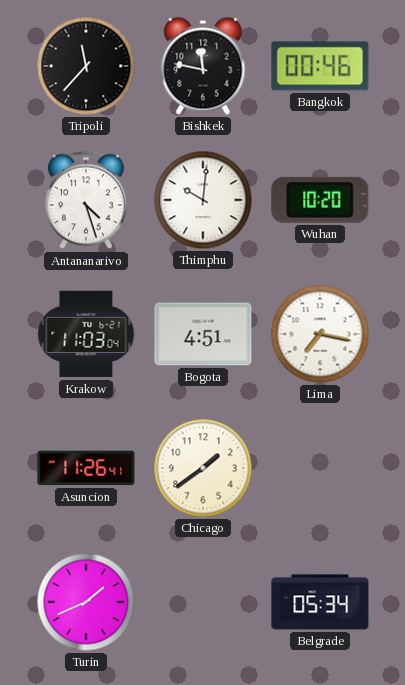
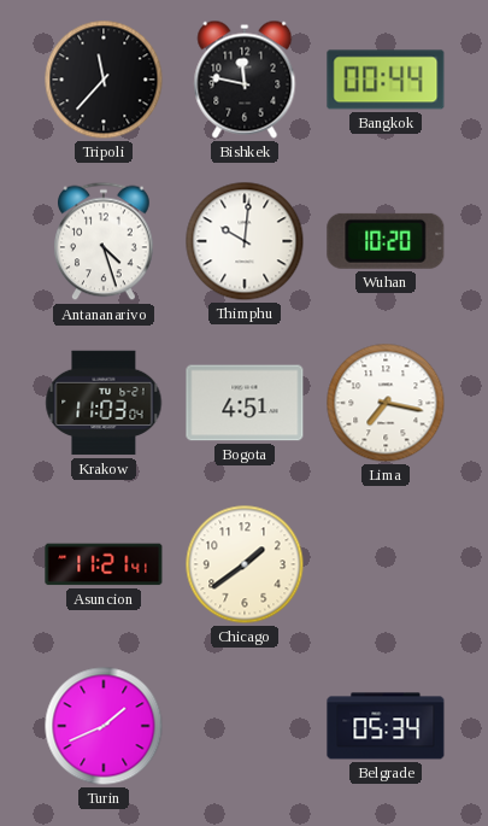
Bangkok: 00:46 -> 00:44 (386, 80)
Asuncion: 11:26 -> 11:21 (104, 564)
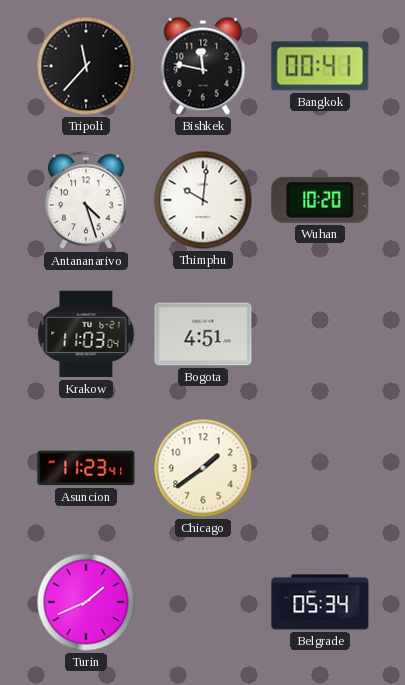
Bangkok: 00:44 -> 00:41 (320, 66)
Lima: 7:17 -> none (386, 403)
Asuncion: 11:21 -> 11:23 (86, 468)
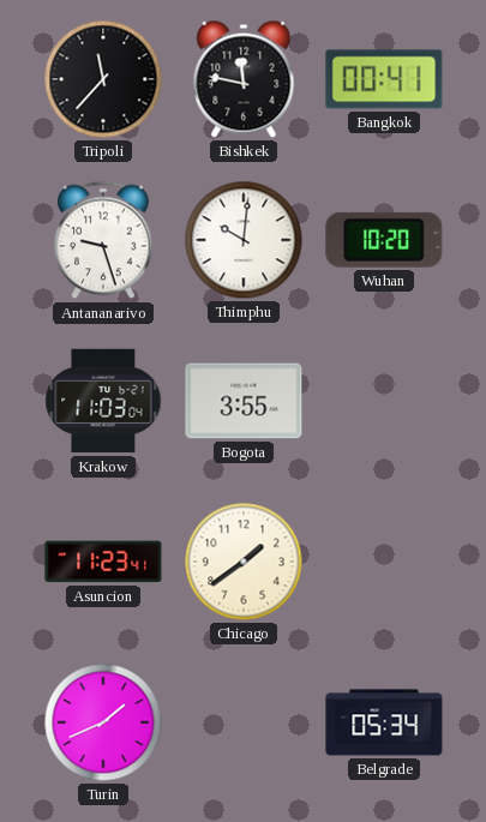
Antananarivo: 4:27 -> 9:27 (104, 240)
Bogota: 4:51 -> 3:55 (244, 401)
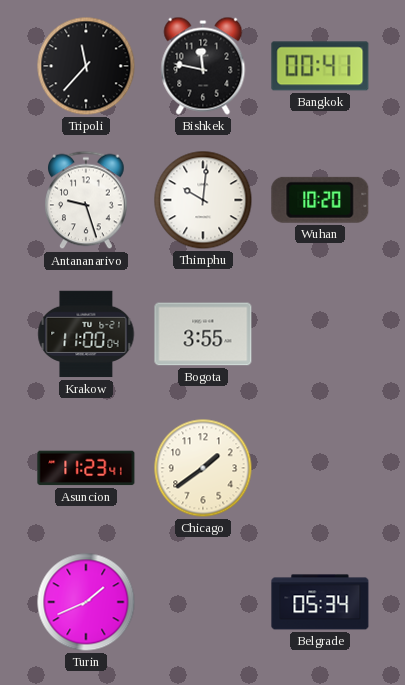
Krakow: 11:03 -> 11:00 (86, 334)
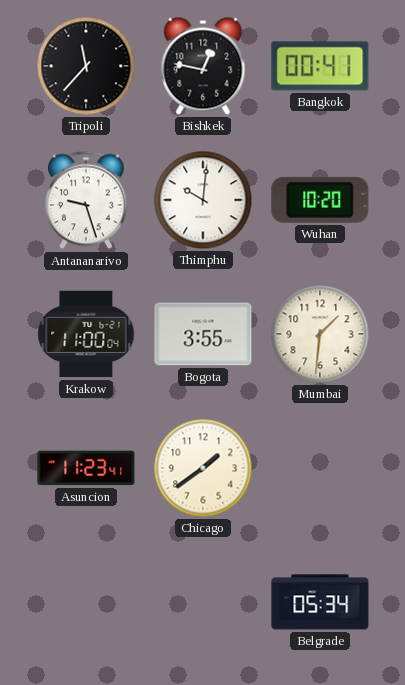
Bishkek: 11:47 -> 12:47 (203, 66)
Mumbai: none -> 1:31 (320, 334)
Turin: 1:41 -> none (86, 602)
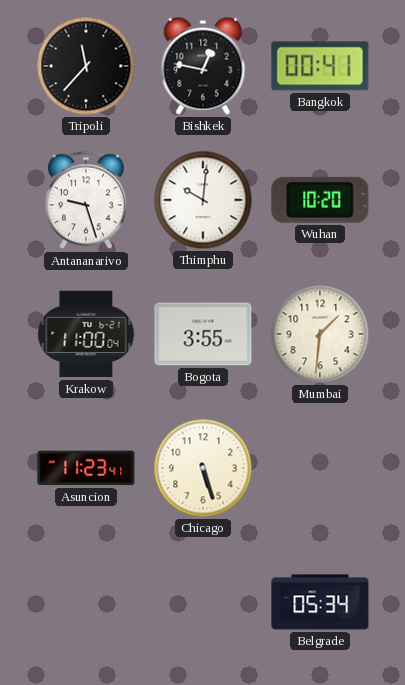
Chicago: 1:39 -> 5:27 (203, 468)
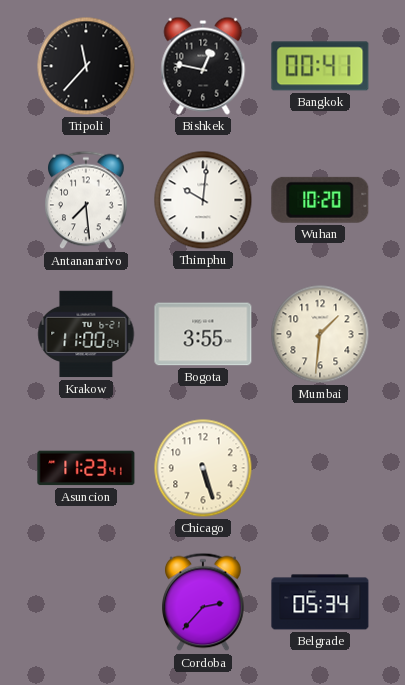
Antananarivo: 9:27 -> 7:29 (87, 200)
Cordoba: none -> 2:37 (204, 602)
